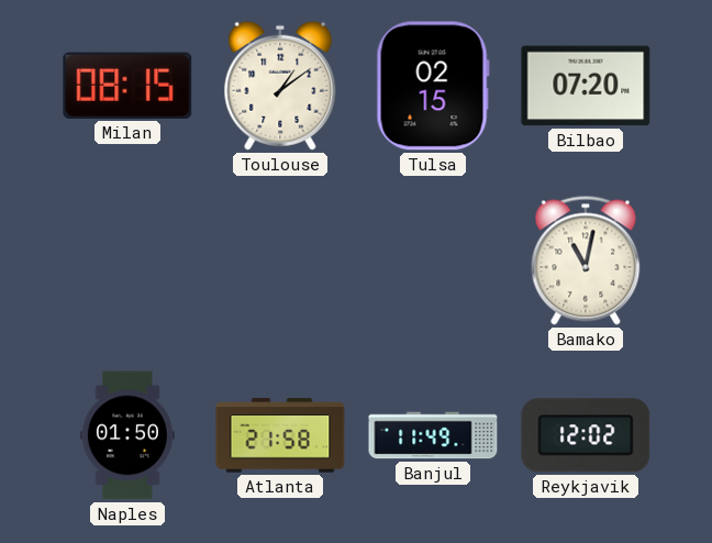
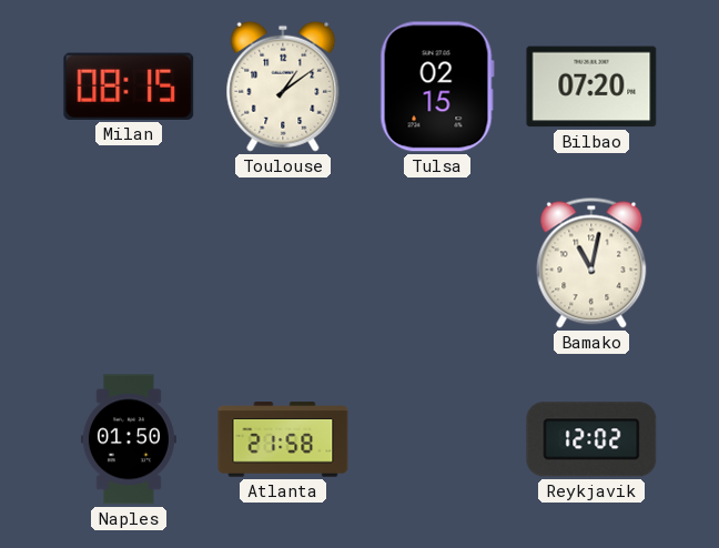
Banjul: 11:49 -> none (433, 435)
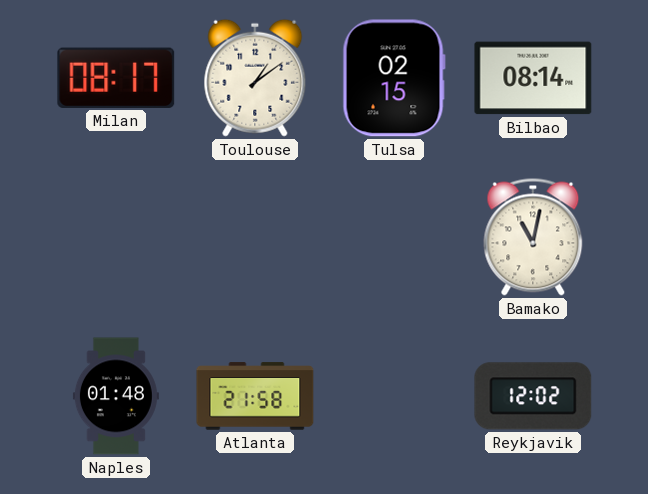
Milan: 08:15 -> 08:17 (116, 78)
Bilbao: 07:20 -> 08:14 (533, 78)
Naples: 01:50 -> 01:48 (116, 396)
